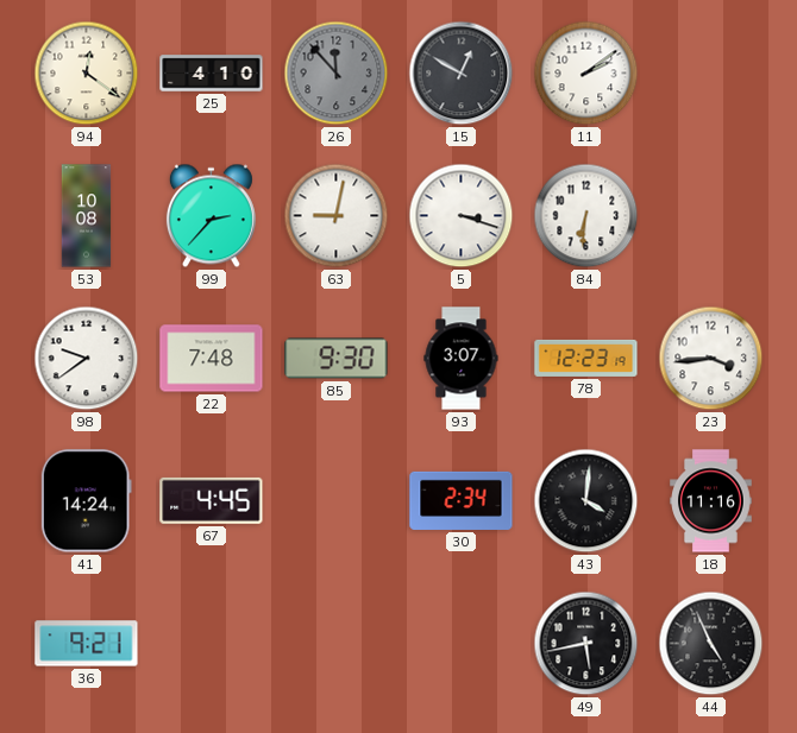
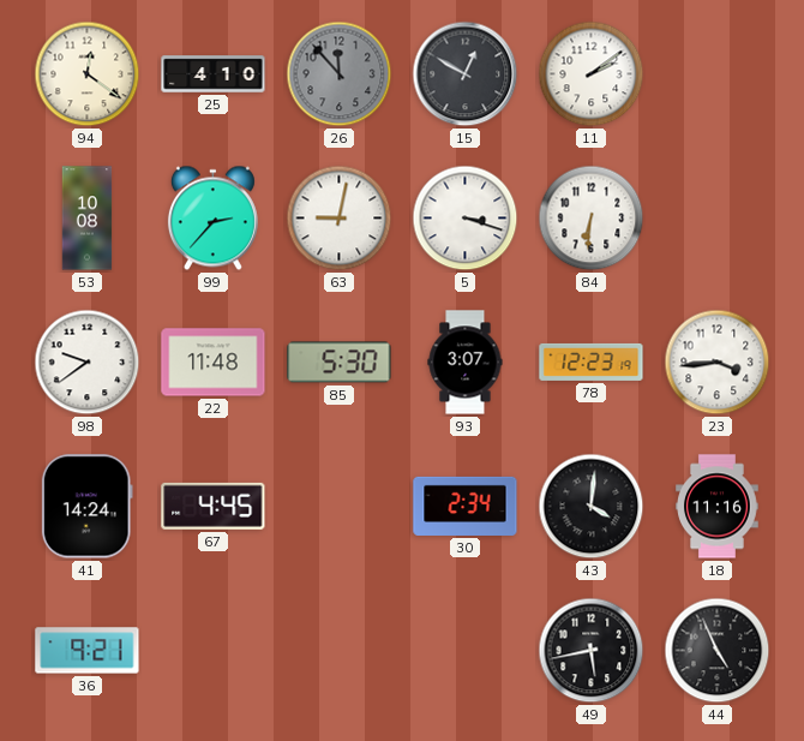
22: 7:48 -> 11:48 (214, 363)
85: 9:30 -> 5:30 (340, 363)
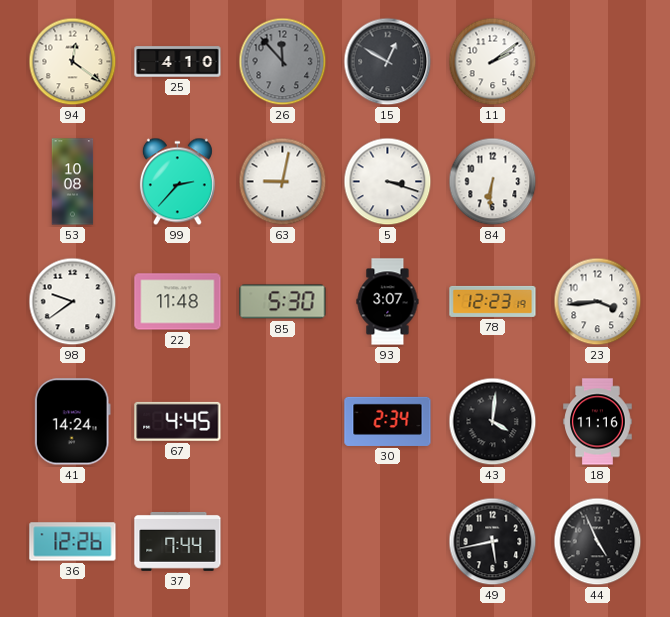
36: 9:21 -> 12:26 (73, 542)
37: none -> 7:44 (178, 541)
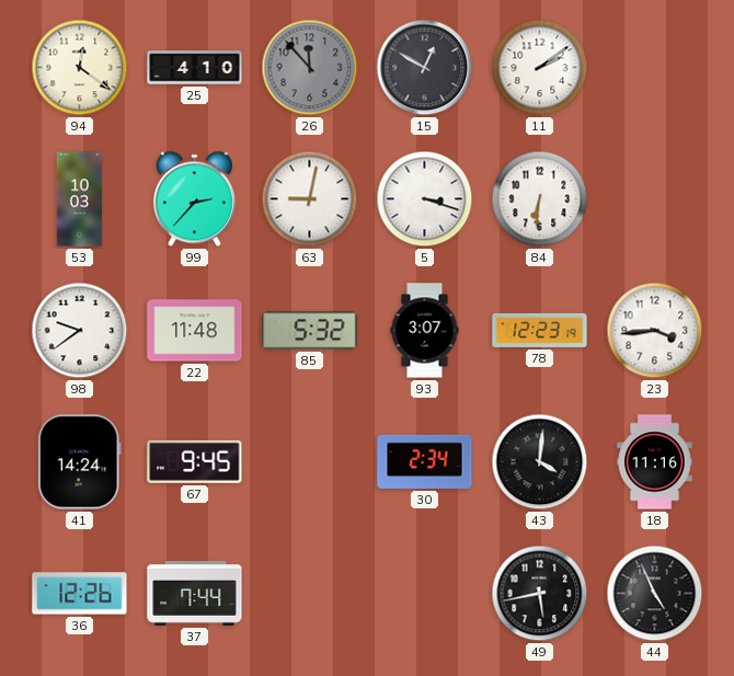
53: 10:08 -> 10:03 (80, 199)
85: 5:30 -> 5:32 (310, 331)
67: 4:45 -> 9:45 (195, 461)
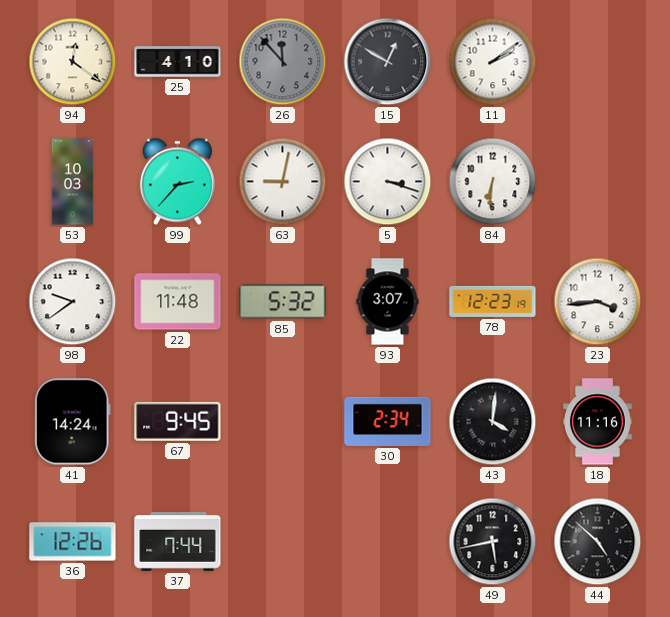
44: 4:56 -> 4:52 (598, 542)
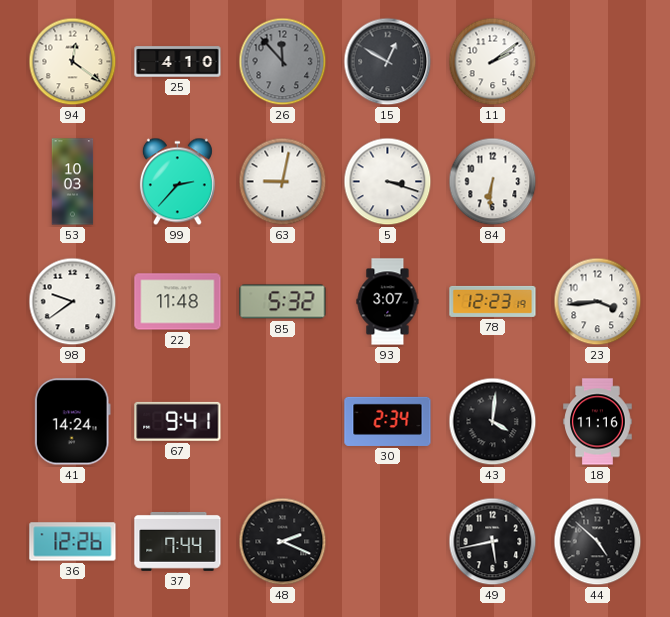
67: 9:45 -> 9:41 (178, 421)
48: none -> 2:19 (283, 542)
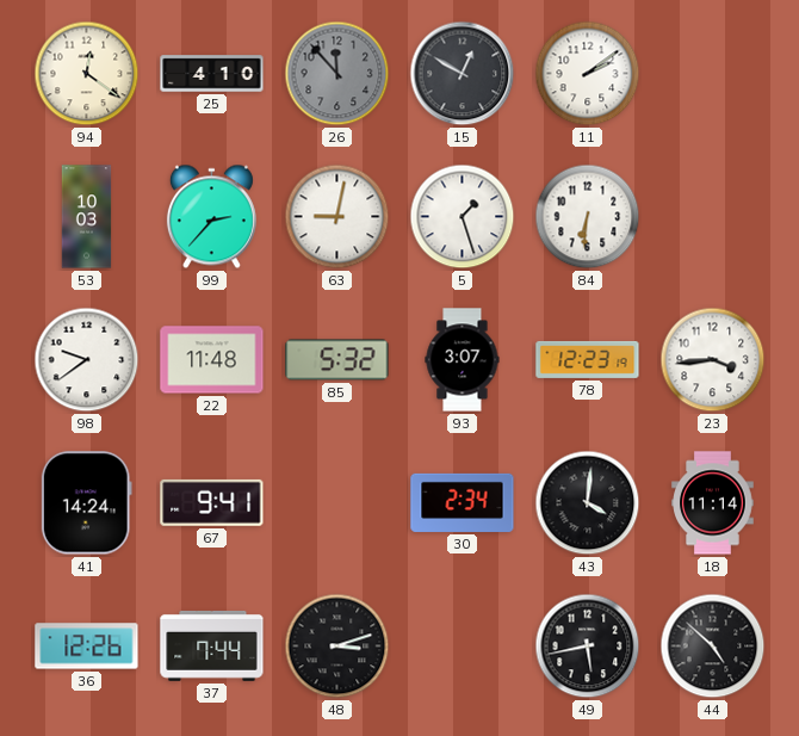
5: 3:18 -> 1:27 (463, 217)
18: 11:16 -> 11:14 (713, 503)
48: 2:19 -> 3:12 (337, 647)
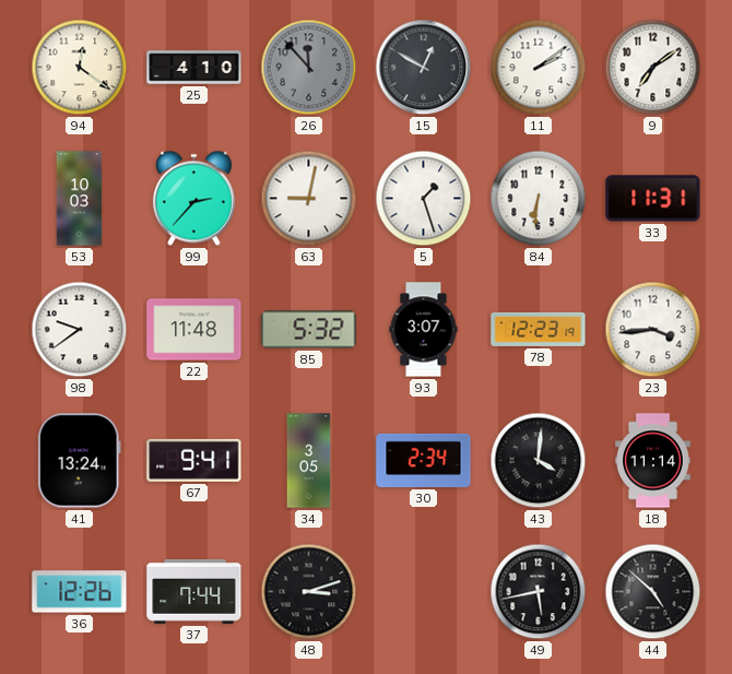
9: none -> 7:09 (653, 68)
33: none -> 11:31 (653, 199)
41: 14:24 -> 13:24 (79, 461)
34: none -> 3:05 (309, 461)
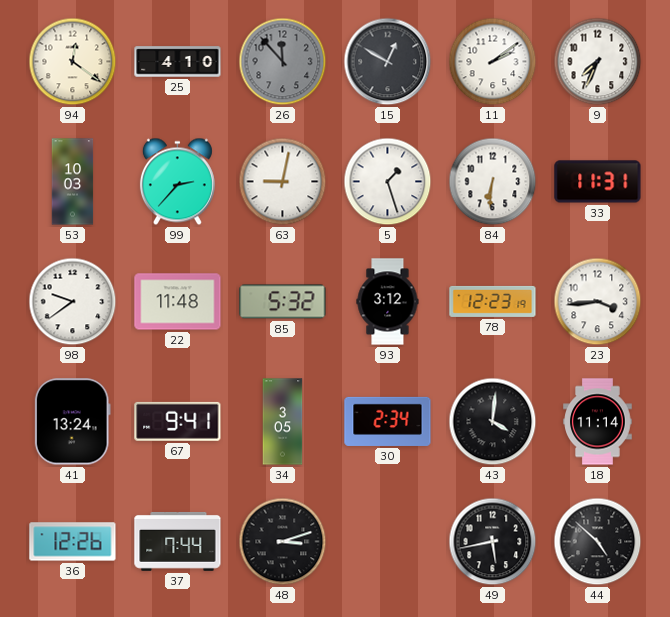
9: 7:09 -> 7:34 (598, 62)
93: 3:07 -> 3:12 (388, 302)
